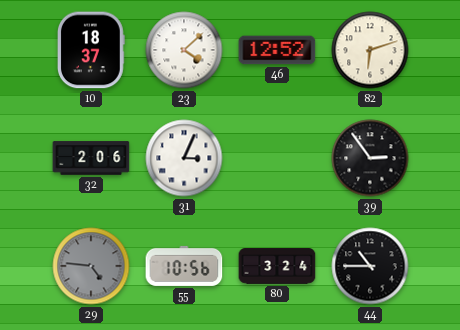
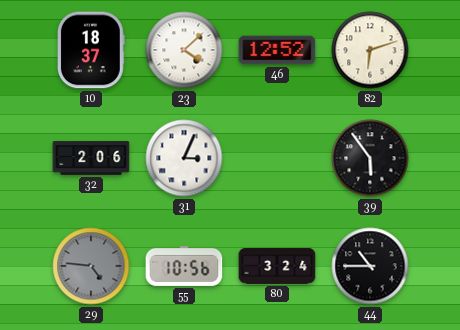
39: 2:54 -> 5:54 (370, 158)
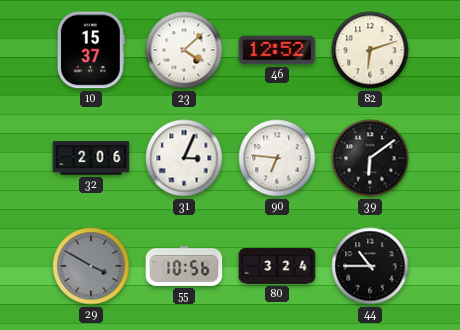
10: 18:37 -> 15:37 (91, 50)
90: none -> 6:46 (277, 158)
39: 5:54 -> 6:09 (370, 158)
29: 4:46 -> 3:50 (91, 266)
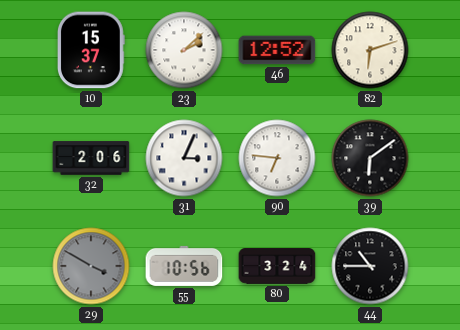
23: 4:08 -> 2:08 (184, 50)
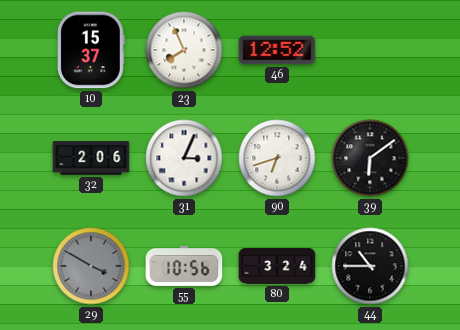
23: 2:08 -> 7:56 (184, 50)
82: 6:12 -> none (370, 50)
90: 6:46 -> 6:42 (277, 158)
